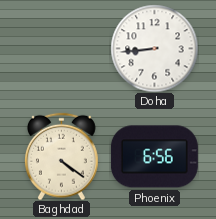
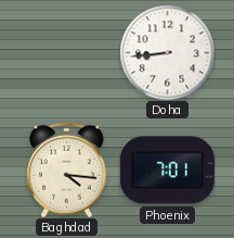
Baghdad: 4:21 -> 4:16 (67, 170)
Phoenix: 6:56 -> 7:01 (167, 171)
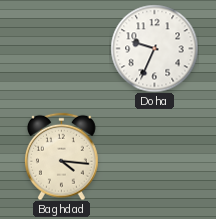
Doha: 8:44 -> 9:34 (154, 48)
Phoenix: 7:01 -> none (167, 171)
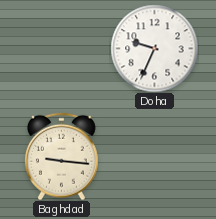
Baghdad: 4:16 -> 9:16 (62, 156)
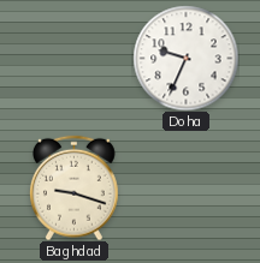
Baghdad: 9:16 -> 9:18 (75, 187)
